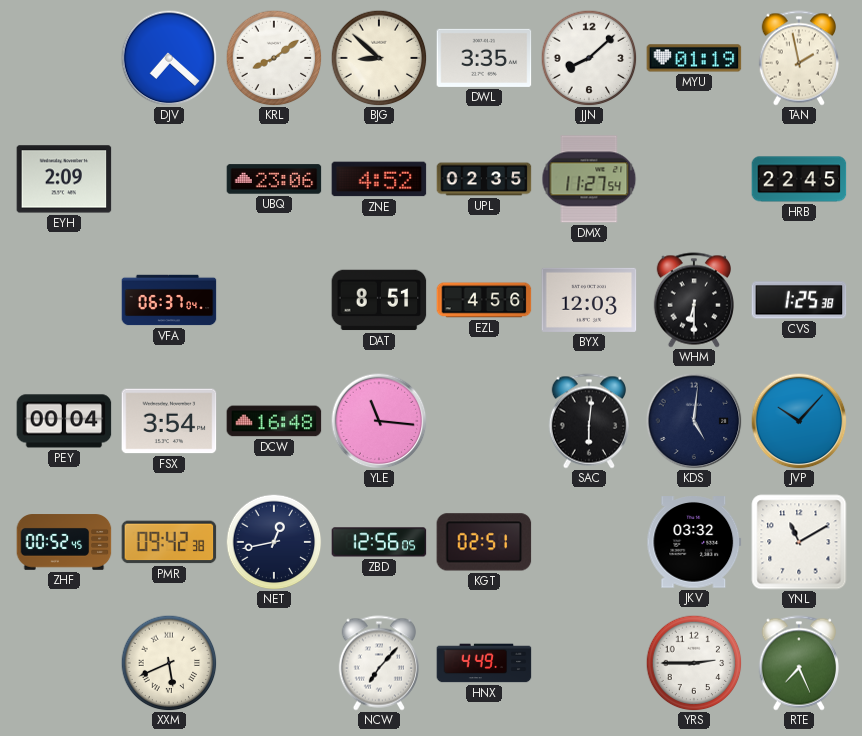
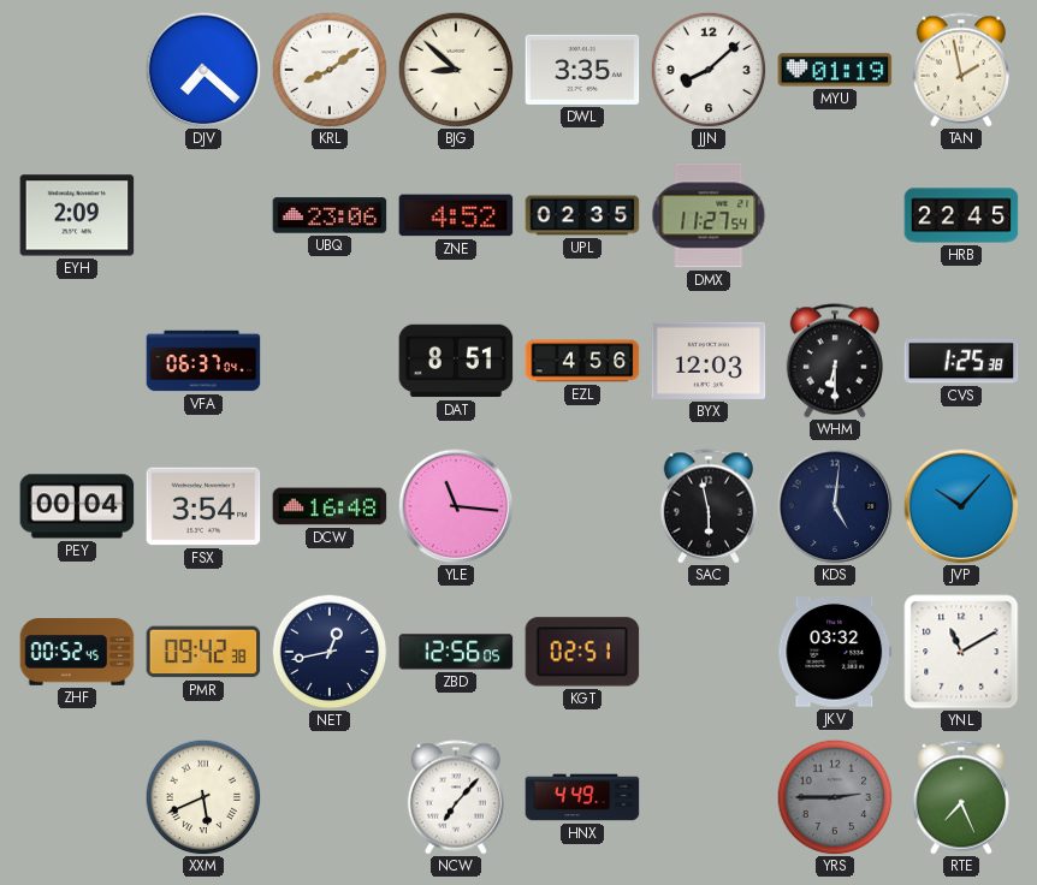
SAC: 6:01 -> 5:58 (709, 506)
YRS dial: white -> grey (835, 797)
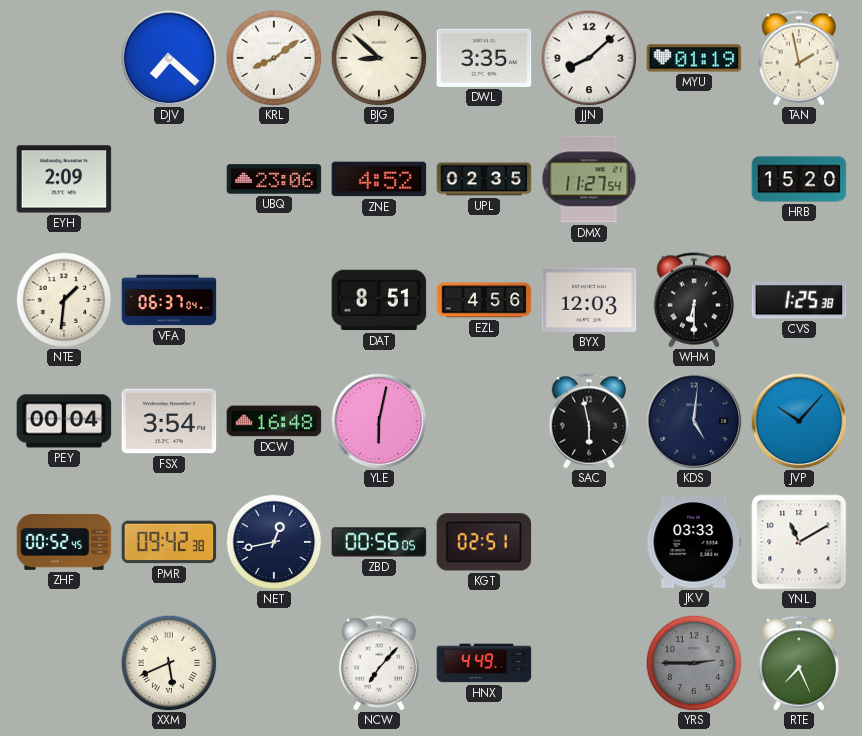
HRB: 22:45 -> 15:20 (799, 179)
NTE: none -> 1:31 (64, 300)
YLE: 11:16 -> 6:02 (379, 421)
ZBD: 12:56 -> 00:56 (379, 542)
JKV: 03:32 -> 03:33 (694, 542)
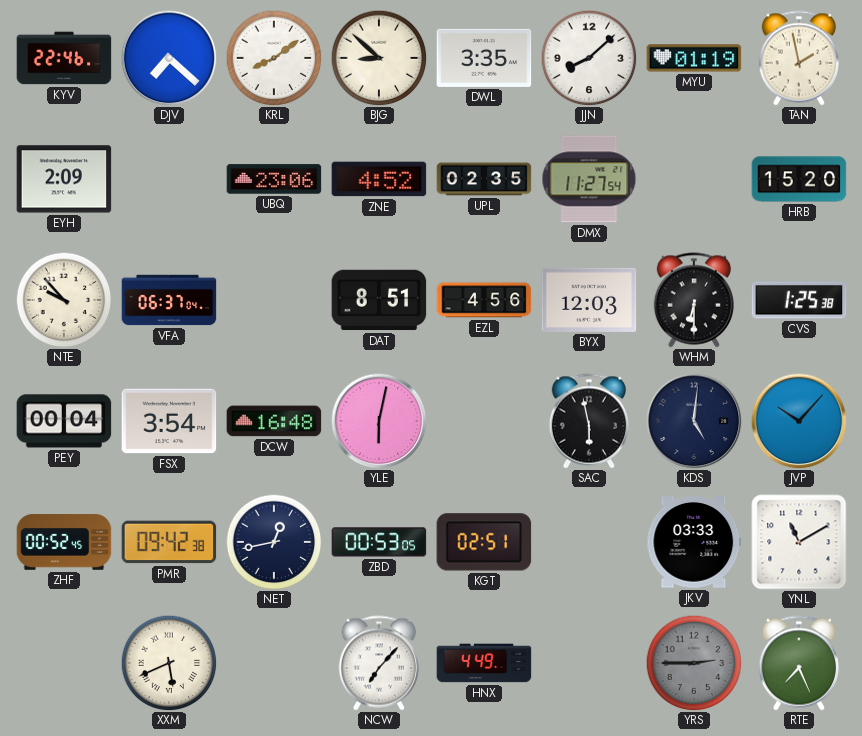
KYV: none -> 22:46 (64, 58)
NTE: 1:31 -> 9:53 (64, 300)
ZBD: 00:56 -> 00:53 (379, 542)
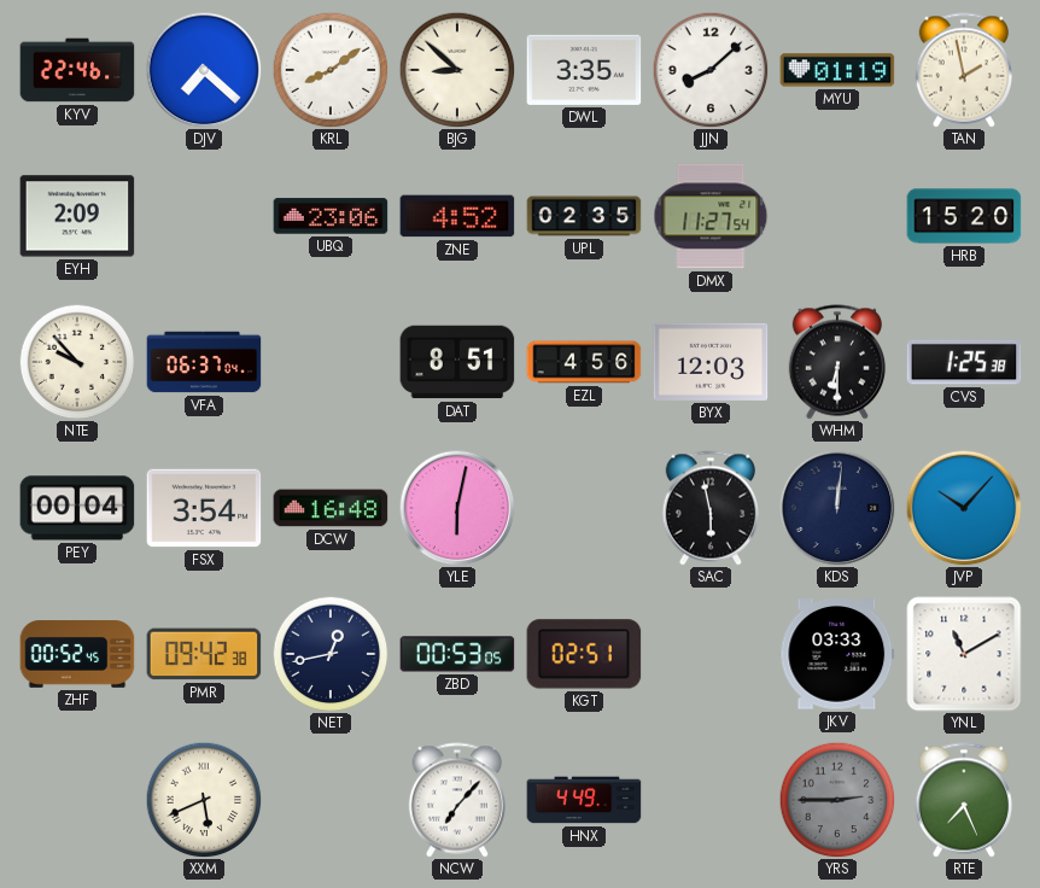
KDS: 5:01 -> 12:01 (837, 508)
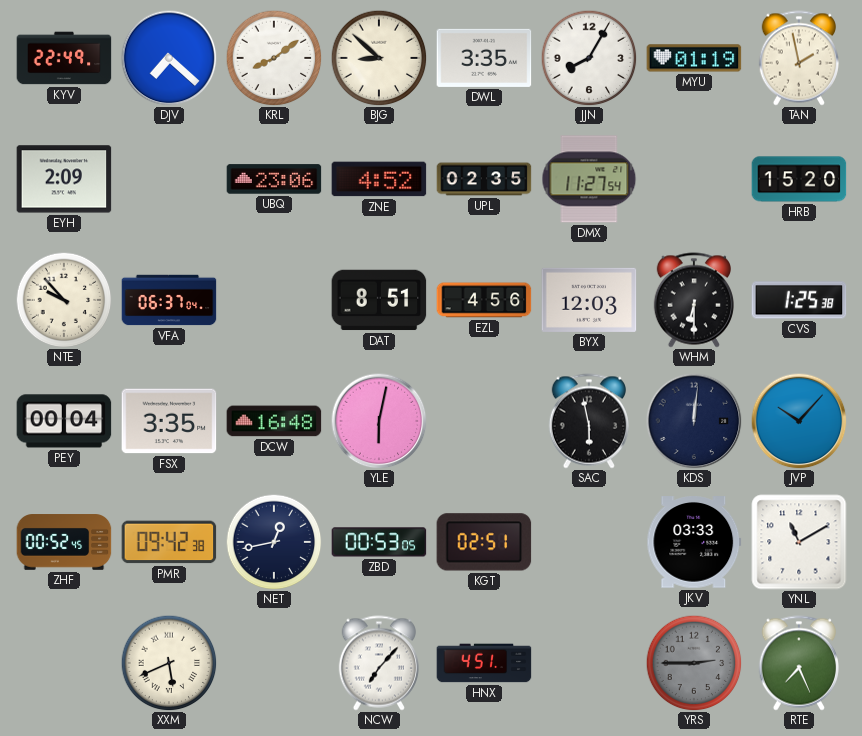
KYV: 22:46 -> 22:49 (64, 58)
JJN: 8:08 -> 8:05 (589, 58)
FSX: 3:54 -> 3:35 (169, 421)
HNX: 4:49 -> 4:51 (484, 663)
